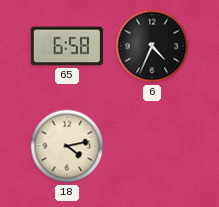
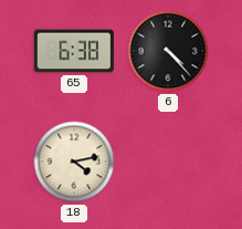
65: 6:58 -> 6:38 (74, 51)
6: 4:34 -> 4:23 (168, 51)
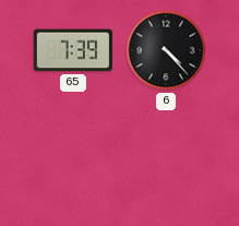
65: 6:38 -> 7:39 (73, 50)
18: 4:13 -> none (74, 162)
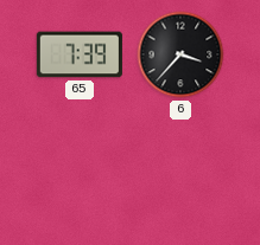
6: 4:23 -> 3:37 (180, 54)
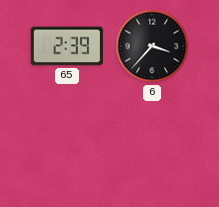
65: 7:39 -> 2:39 (67, 46)
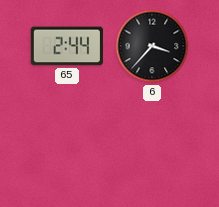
65: 2:39 -> 2:44 (67, 46)
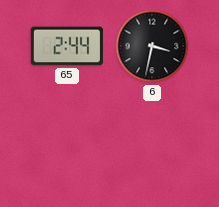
6: 3:37 -> 3:32 (152, 46)
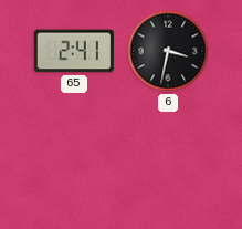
65: 2:44 -> 2:41 (74, 51)
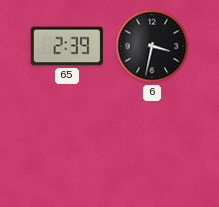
65: 2:41 -> 2:39 (67, 46)
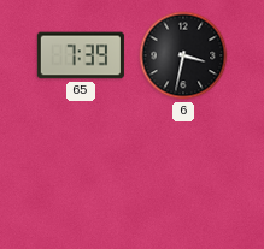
65: 2:39 -> 7:39 (81, 55)
